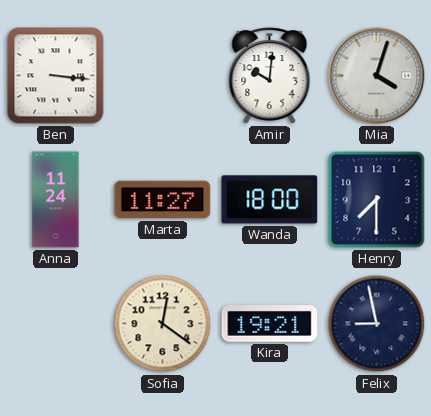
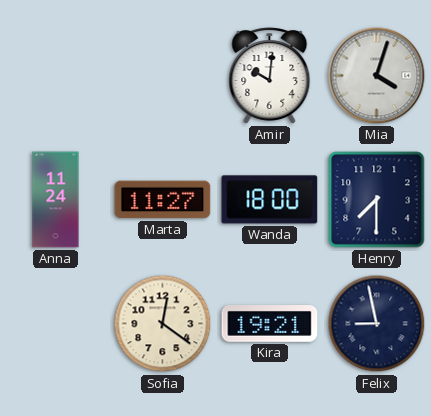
Ben: 3:16 -> none (56, 76)
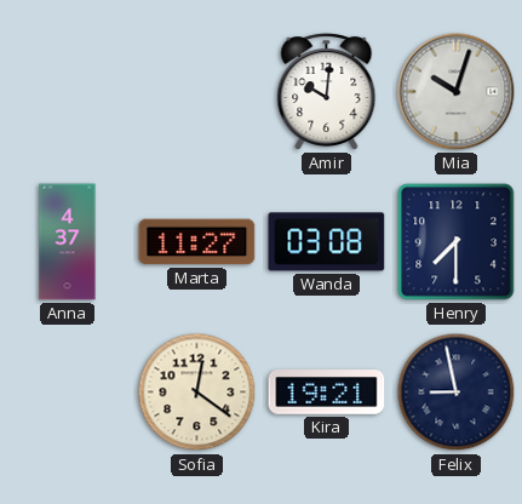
Mia: 4:03 -> 10:03 (457, 92)
Anna: 11:24 -> 4:37 (68, 242)
Wanda: 18:00 -> 03:08 (327, 242)
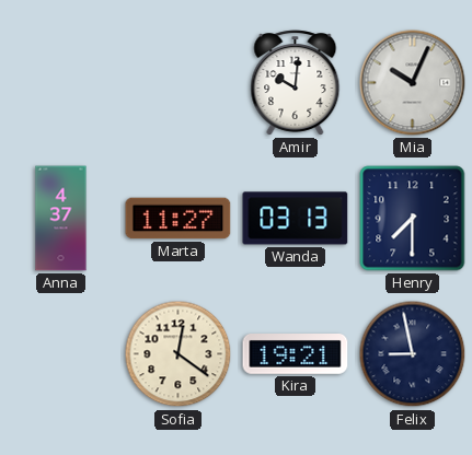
Mia: 10:03 -> 10:04 (413, 83)
Wanda: 03:08 -> 03:13 (296, 219)
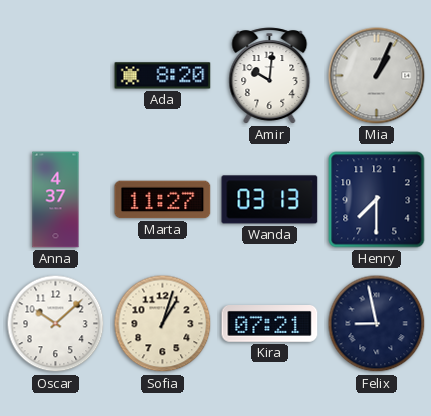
Ada: none -> 8:20 (163, 76)
Mia: 10:04 -> 1:04 (377, 76)
Oscar: none -> 10:08 (56, 324)
Sofia: 12:21 -> 1:03 (163, 324)
Kira: 19:21 -> 07:21 (270, 324)
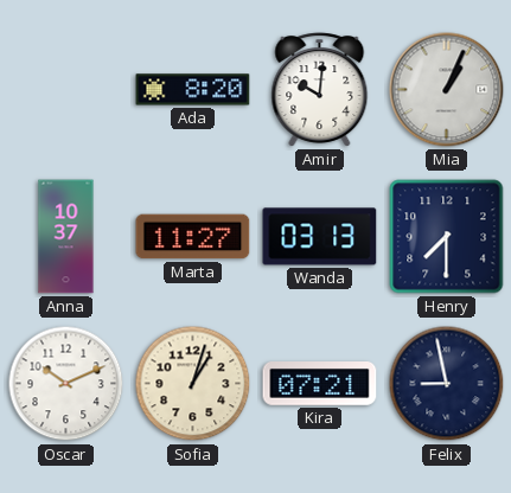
Anna: 4:37 -> 10:37 (66, 237)
Oscar: 10:08 -> 10:11 (66, 384)
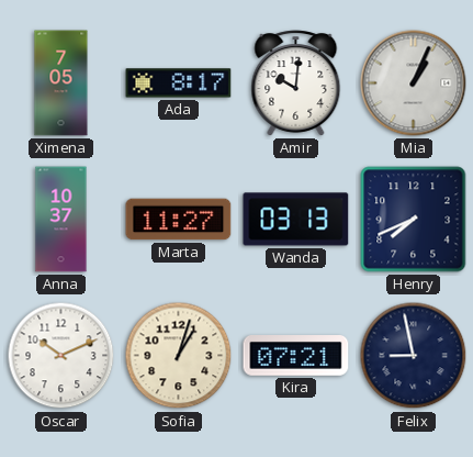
Ximena: none -> 7:05 (61, 83)
Ada: 8:20 -> 8:17 (179, 83)
Henry: 7:30 -> 7:41 (414, 220)
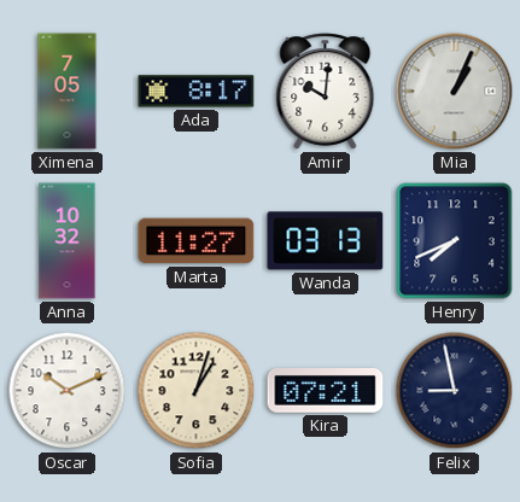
Anna: 10:37 -> 10:32 (68, 241)
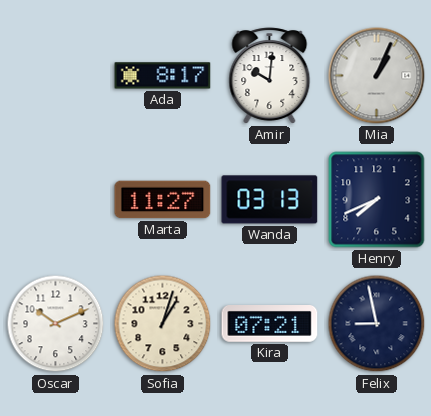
Ximena: 7:05 -> none (68, 92)
Anna: 10:32 -> none (68, 241)
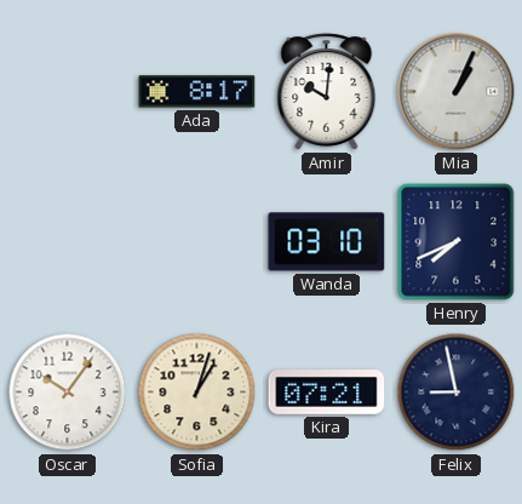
Marta: 11:27 -> none (163, 200)
Wanda: 03:13 -> 03:10 (327, 242)
Oscar: 10:11 -> 10:06 (68, 393)
